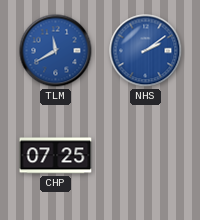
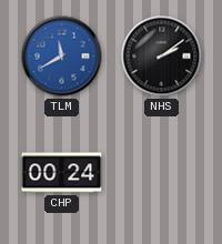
NHS dial: blue -> black (162, 57)
CHP: 07:25 -> 00:24 (62, 173)
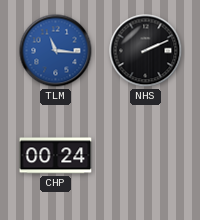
TLM: 11:40 -> 11:16 (56, 51)
NHS: 2:09 -> 2:11 (146, 51)
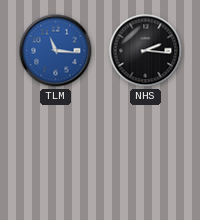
NHS: 2:11 -> 2:16 (146, 51)
CHP: 00:24 -> none (56, 156)
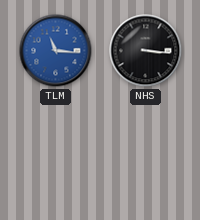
NHS: 2:16 -> 3:16 (146, 51)
